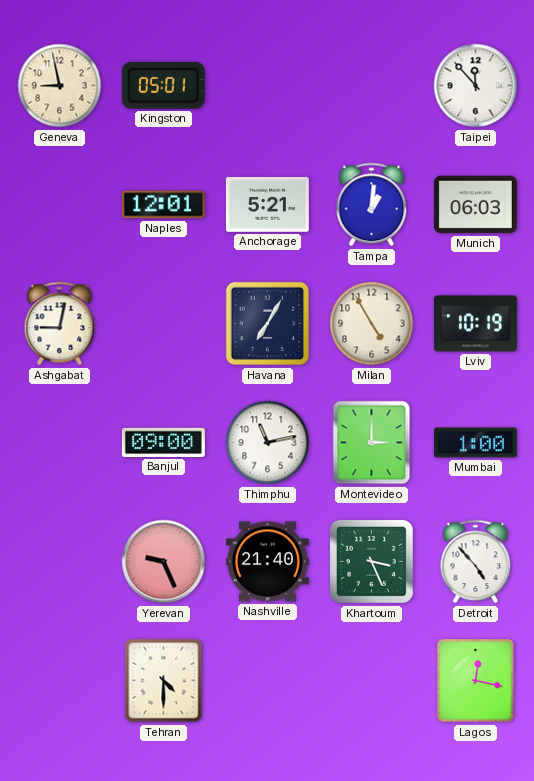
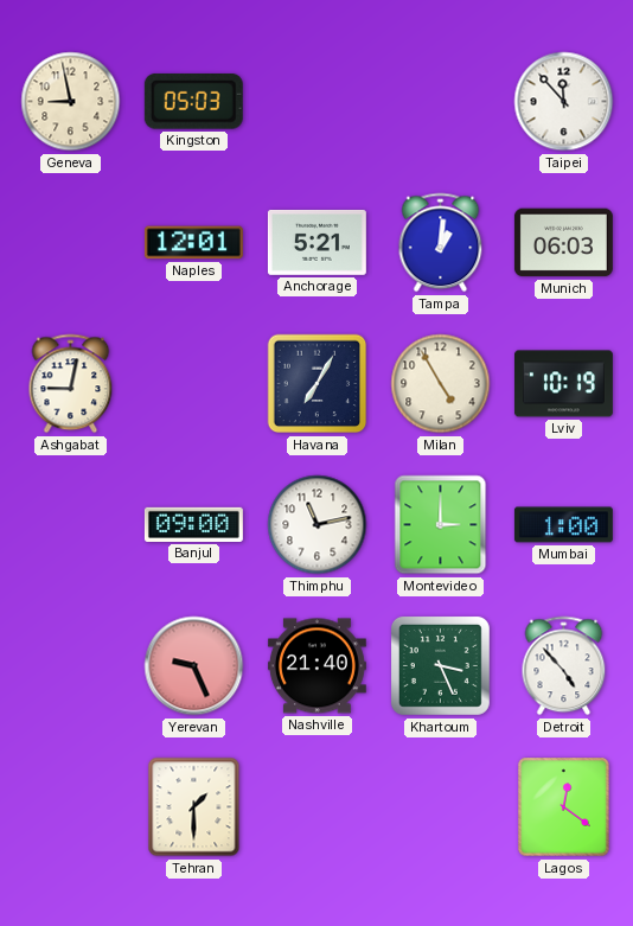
Kingston: 05:01 -> 05:03 (193, 101)
Tehran: 4:30 -> 1:30 (194, 807)
Lagos: 12:17 -> 12:21 (564, 807)
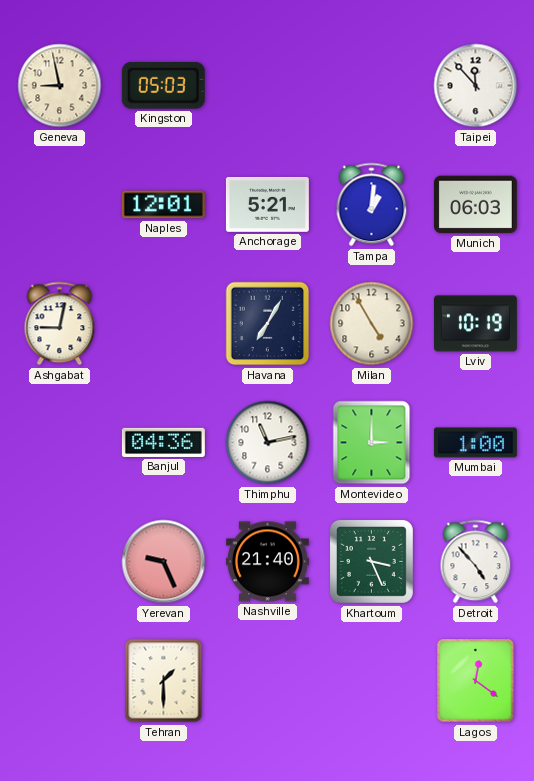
Banjul: 09:00 -> 04:36 (163, 442)
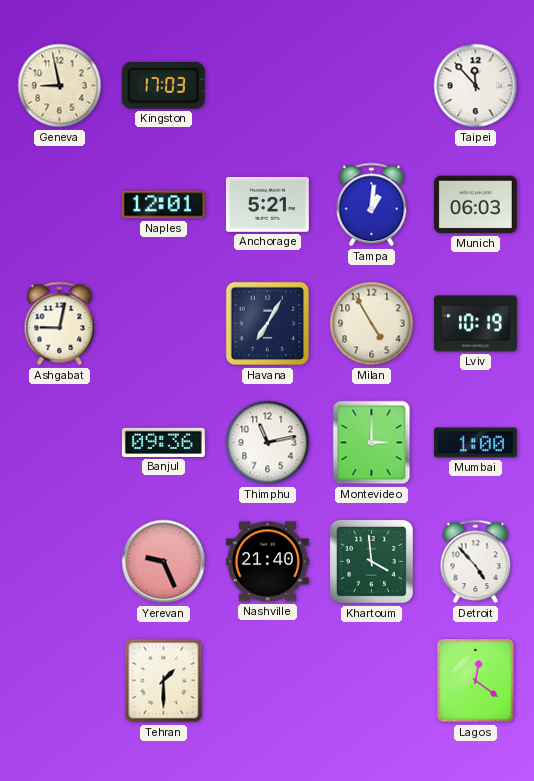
Kingston: 05:03 -> 17:03 (163, 85)
Banjul: 04:36 -> 09:36 (163, 442)
Khartoum: 3:26 -> 3:59 (371, 561)
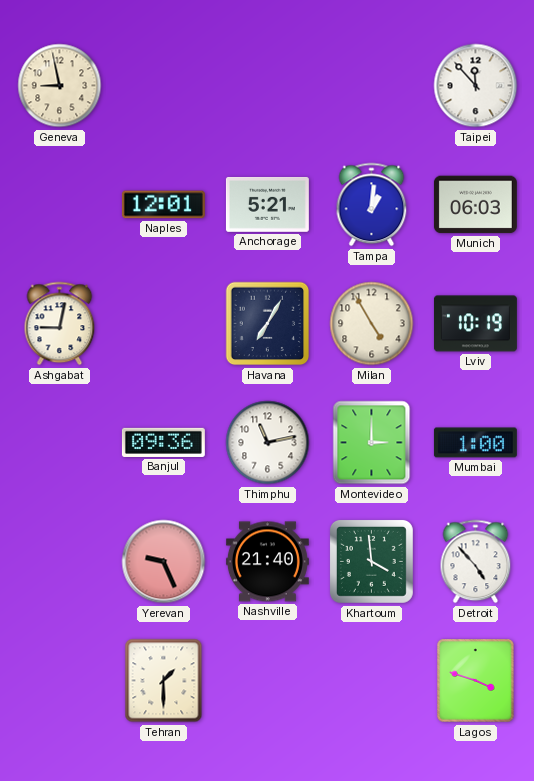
Kingston: 17:03 -> none (163, 85)
Lagos: 12:21 -> 3:48 (476, 681)
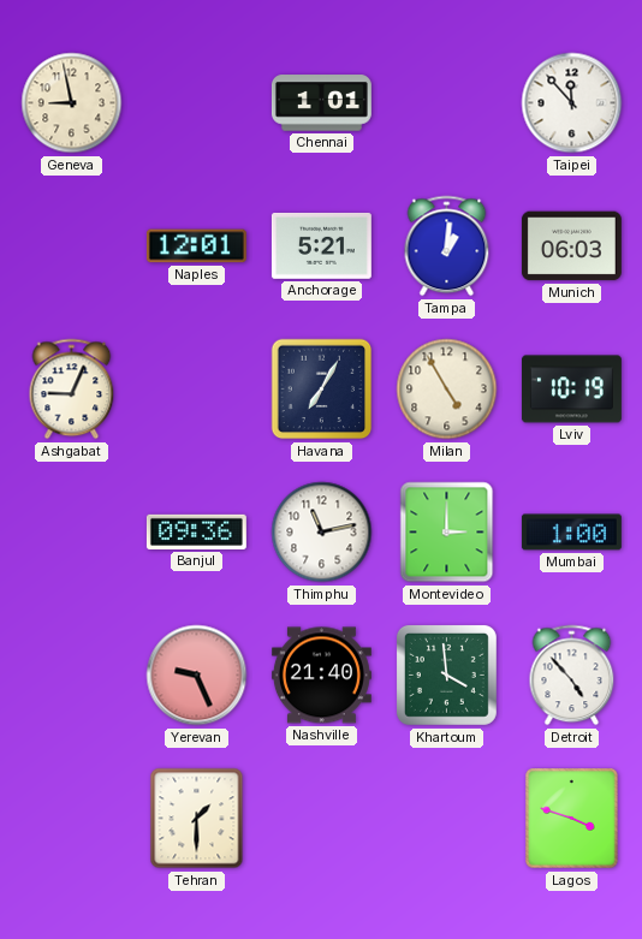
Chennai: none -> 1:01 (321, 103)
Ashgabat: 9:02 -> 9:04 (72, 390)
